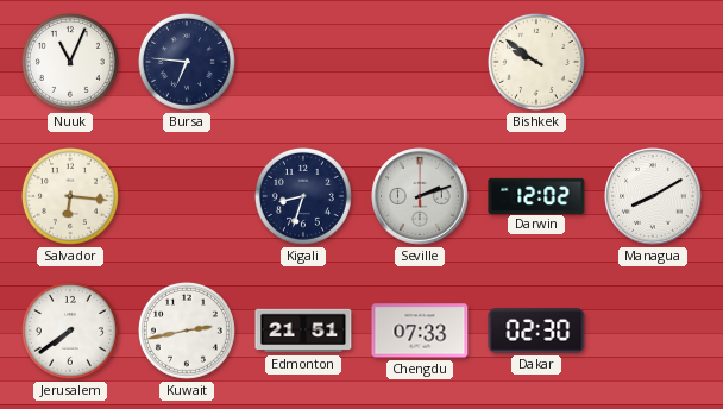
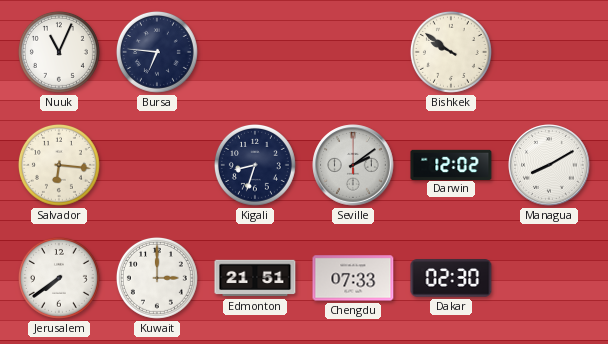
Seville: 2:12 -> 2:09 (353, 165)
Kuwait: 2:43 -> 3:00 (157, 278)
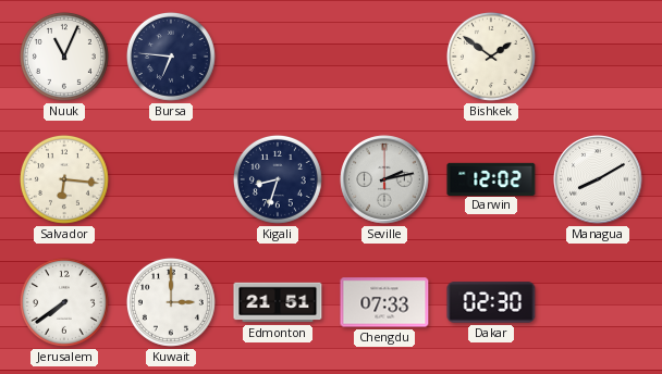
Bishkek: 9:51 -> 1:51 (491, 57)
Seville: 2:09 -> 2:13 (384, 179)
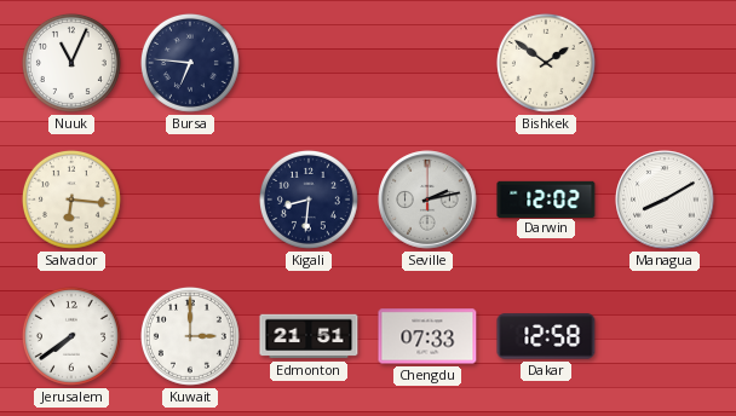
Kigali: 8:33 -> 8:31 (309, 200)
Dakar: 02:30 -> 12:58 (546, 336)
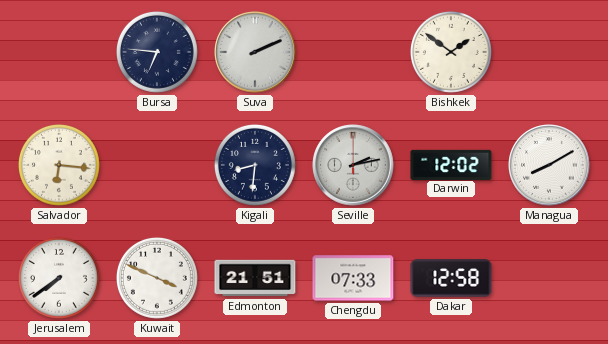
Nuuk: 11:04 -> none (71, 63)
Suva: none -> 2:11 (255, 52)
Kuwait: 3:00 -> 3:49 (157, 278)
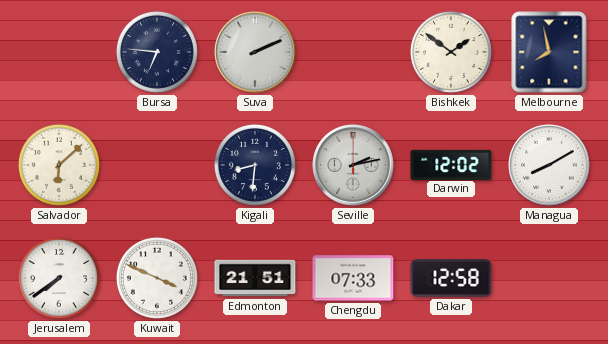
Melbourne: none -> 7:58 (549, 52)
Salvador: 6:16 -> 6:08 (59, 165)
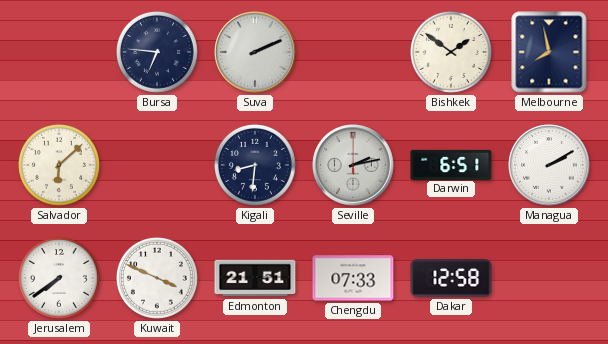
Darwin: 12:02 -> 6:51 (451, 164)
Managua: 8:10 -> 2:10 (549, 165)
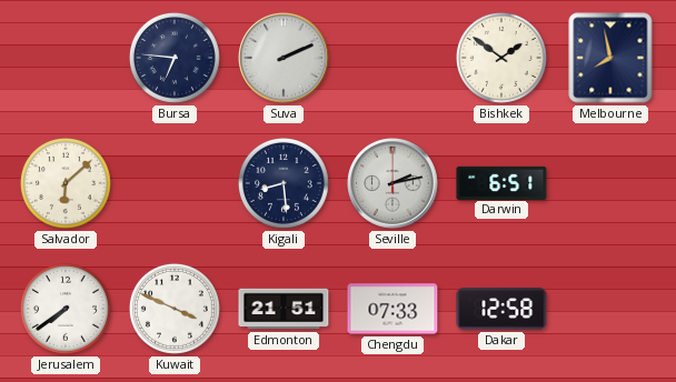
Kigali: 8:31 -> 8:29 (284, 183)
Managua: 2:10 -> none (549, 165)
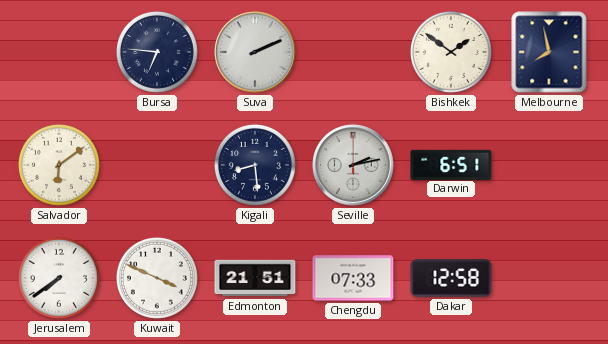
Salvador: 6:08 -> 6:09 (59, 165)
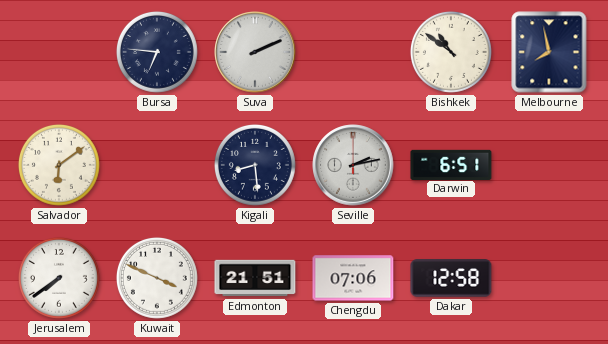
Bishkek: 1:51 -> 10:51 (451, 52)
Chengdu: 07:33 -> 07:06 (353, 278)
